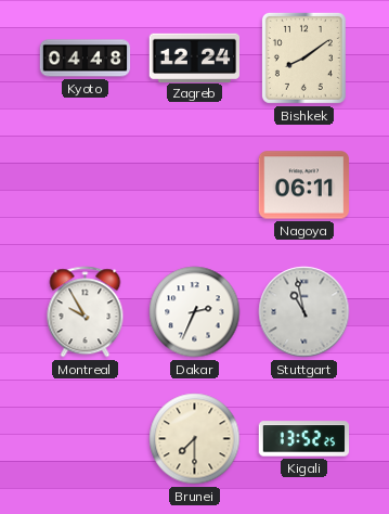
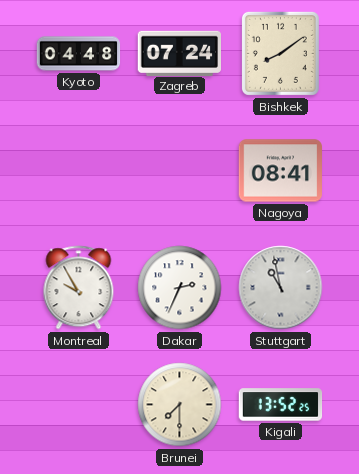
Zagreb: 12:24 -> 07:24 (179, 53)
Nagoya: 06:11 -> 08:41 (280, 171)
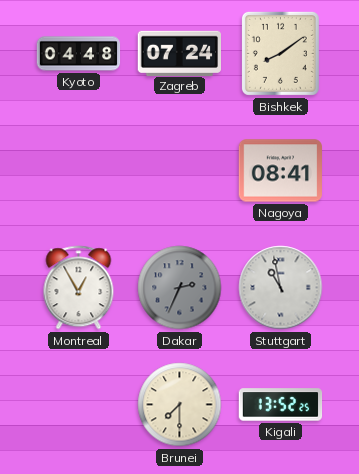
Montreal: 9:55 -> 12:55 (79, 288)
Dakar dial: white -> grey (180, 288)
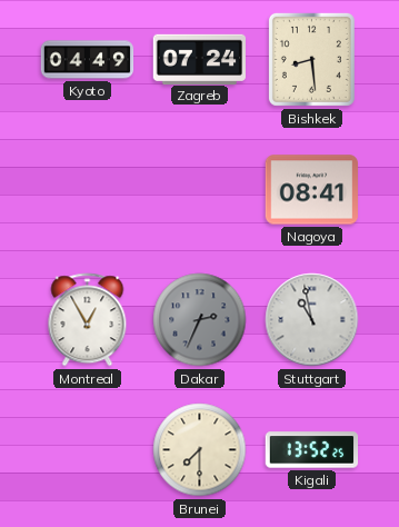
Kyoto: 04:48 -> 04:49 (88, 60)
Bishkek: 8:09 -> 8:29 (311, 59)
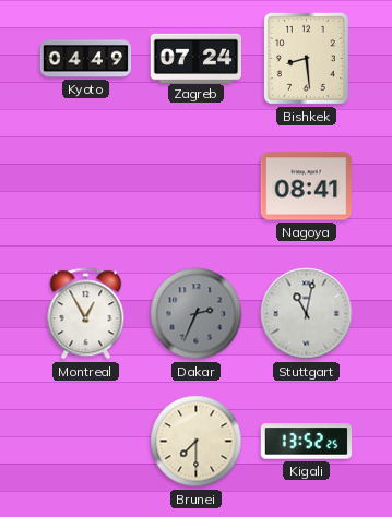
Stuttgart: 10:58 -> 11:02 (307, 314)
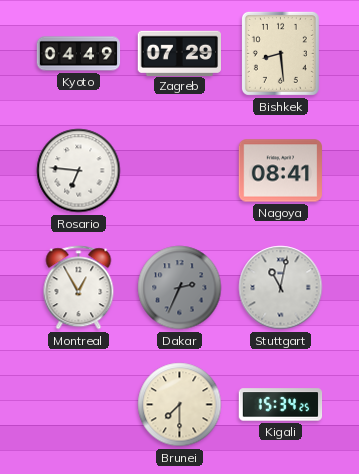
Zagreb: 07:24 -> 07:29 (179, 53)
Rosario: none -> 6:46 (79, 171)
Kigali: 13:52 -> 15:34 (281, 405)
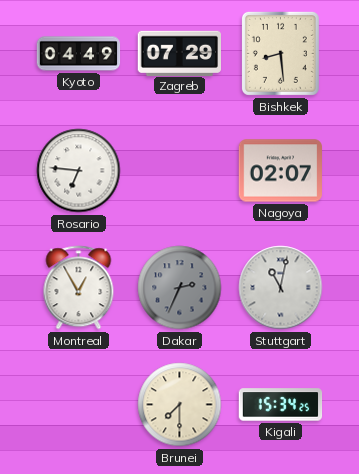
Nagoya: 08:41 -> 02:07 (280, 171)
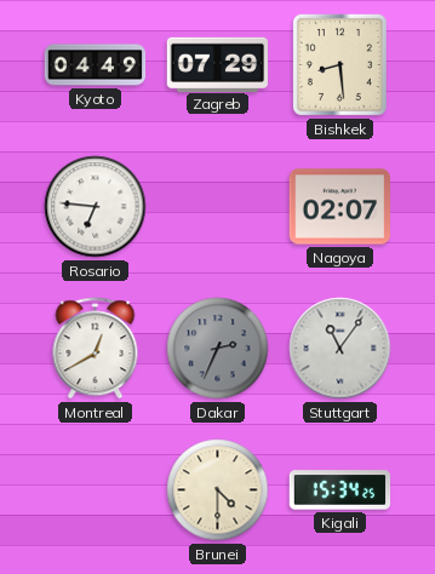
Montreal: 12:55 -> 12:40 (96, 349)
Stuttgart: 11:02 -> 11:06 (340, 349)
Brunei: 7:30 -> 4:30 (218, 490)
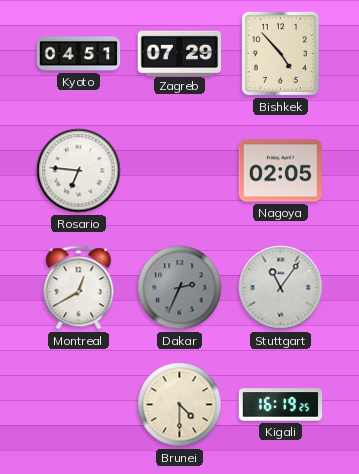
Kyoto: 04:49 -> 04:51 (79, 54)
Bishkek: 8:29 -> 4:53 (280, 53)
Nagoya: 02:07 -> 02:05 (280, 171)
Kigali: 15:34 -> 16:19 (281, 405)
